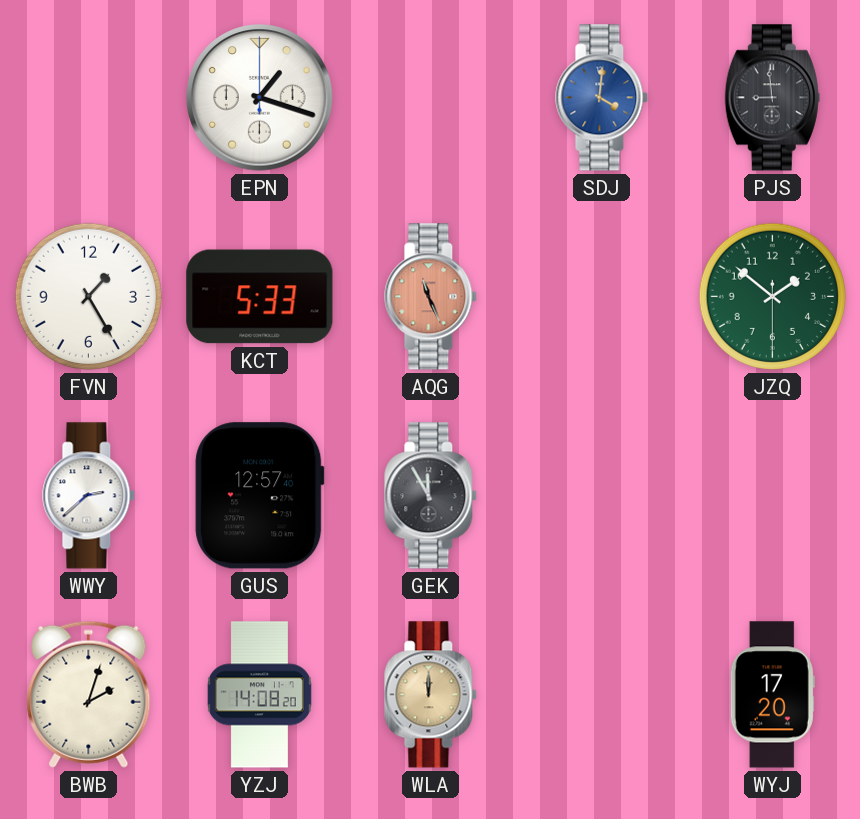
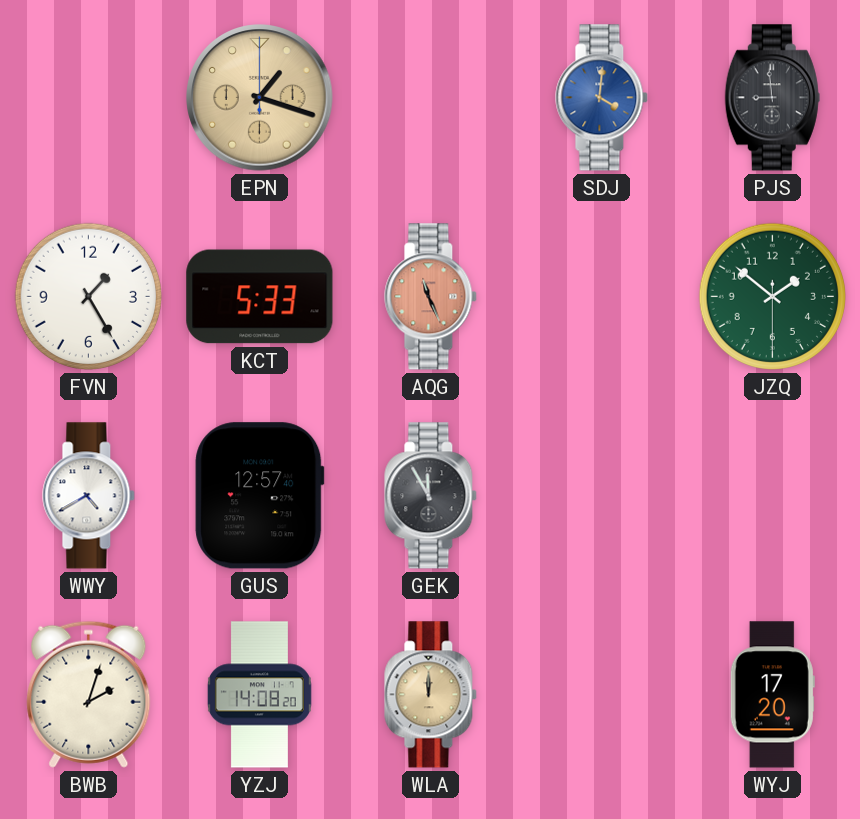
EPN dial: white -> champagne (260, 98)
WWY: 2:38 -> 4:40 (89, 496)
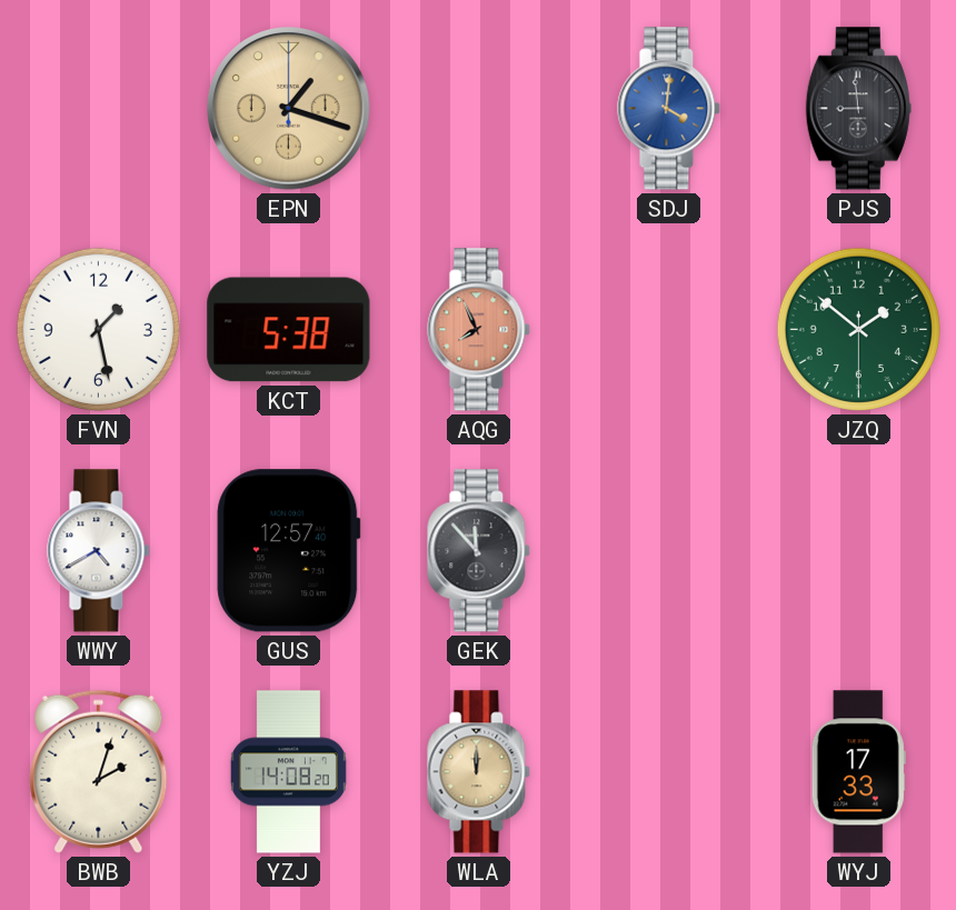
FVN: 1:25 -> 1:28 (98, 329)
KCT: 5:33 -> 5:38 (289, 330)
AQG: 11:26 -> 7:56 (479, 330)
GEK: 11:55 -> 11:53 (479, 551)
WYJ: 17:20 -> 17:33 (858, 772)
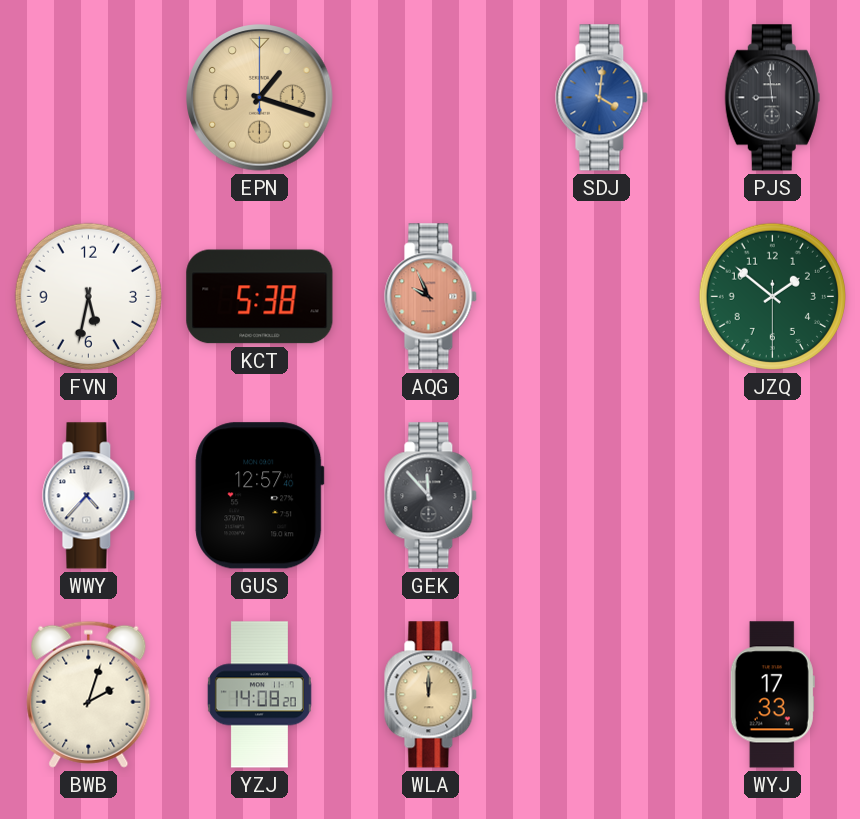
FVN: 1:28 -> 5:32 (88, 296)
AQG: 7:56 -> 9:56 (431, 297)
WWY: 4:40 -> 4:37 (89, 496)
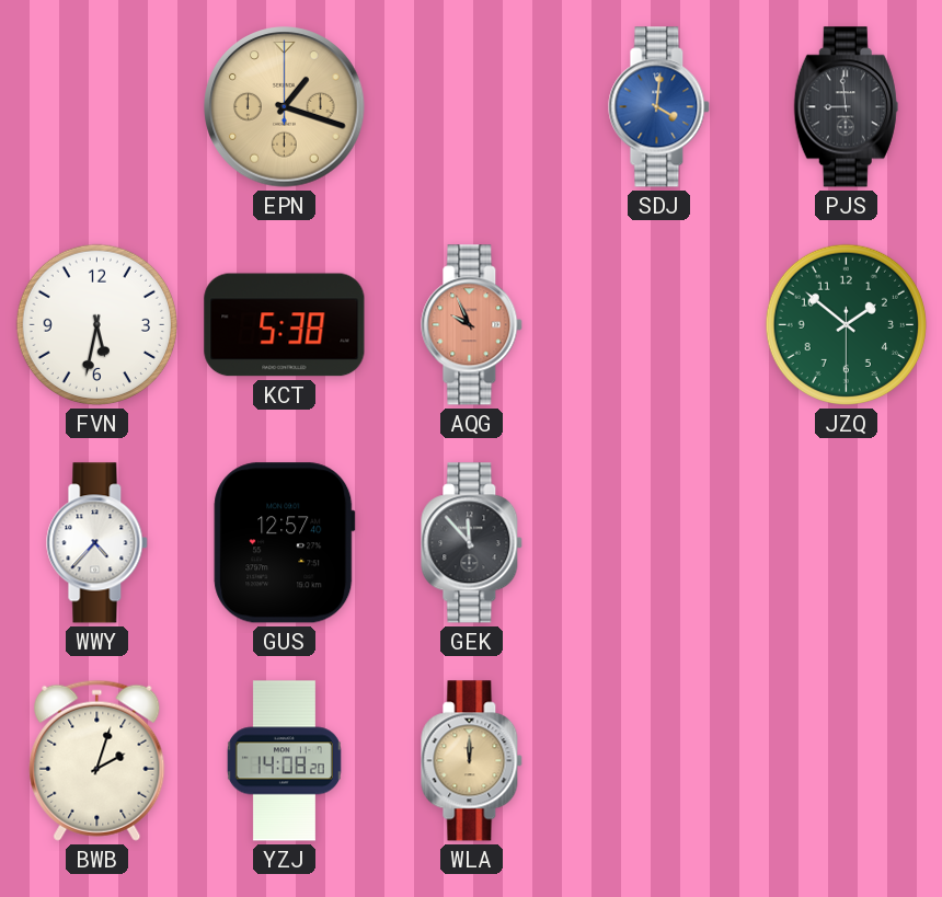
WYJ: 17:33 -> none (772, 695)
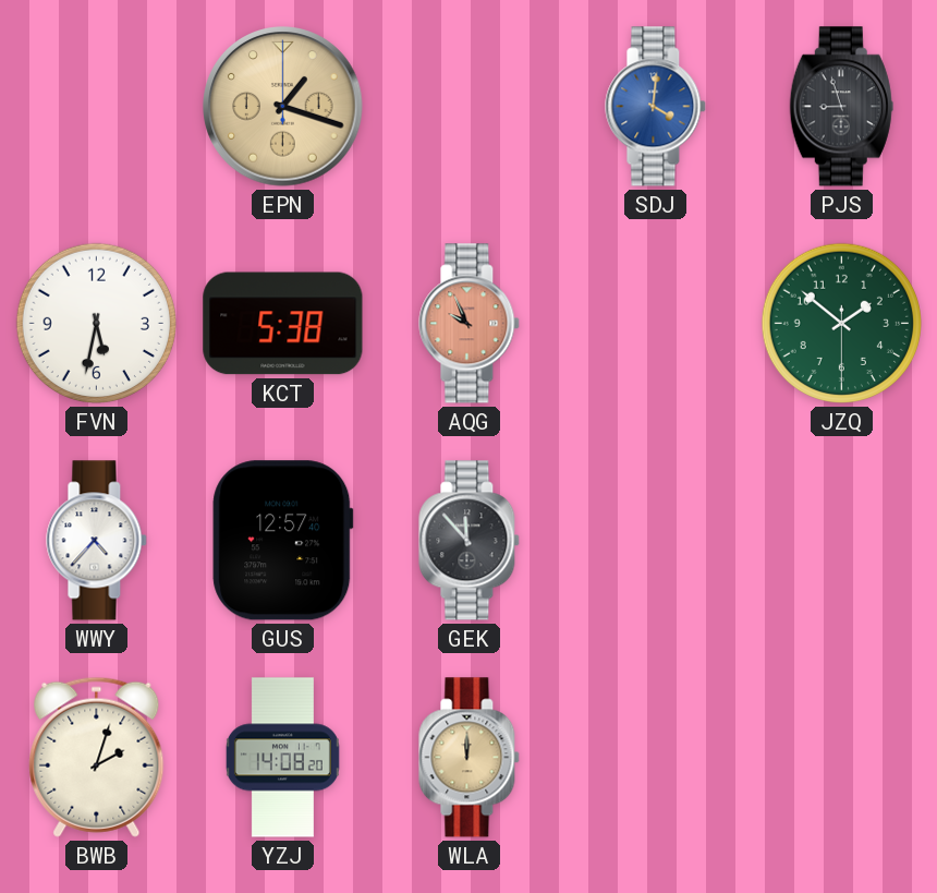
PJS: 8:59 -> 8:57 (841, 107)
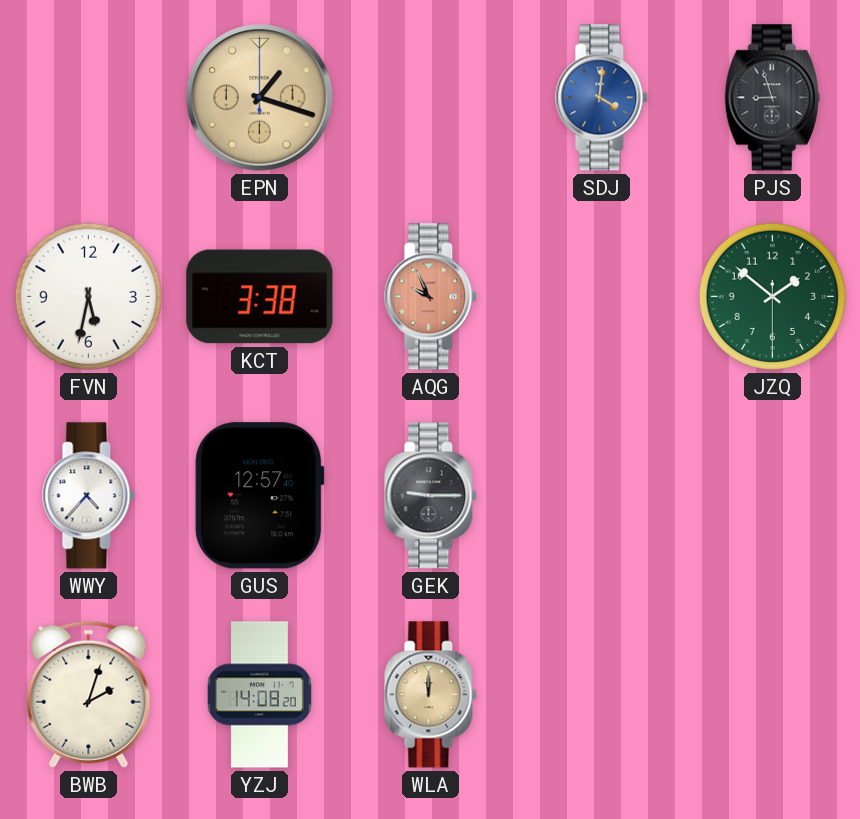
KCT: 5:38 -> 3:38 (260, 297)
GEK: 11:53 -> 9:15 (431, 496)
